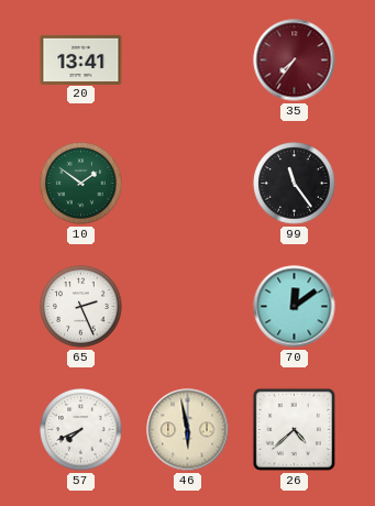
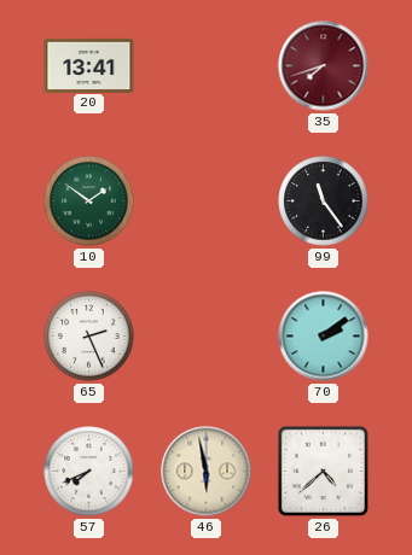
35: 7:36 -> 7:42 (324, 66)
70: 12:09 -> 2:09 (324, 337)
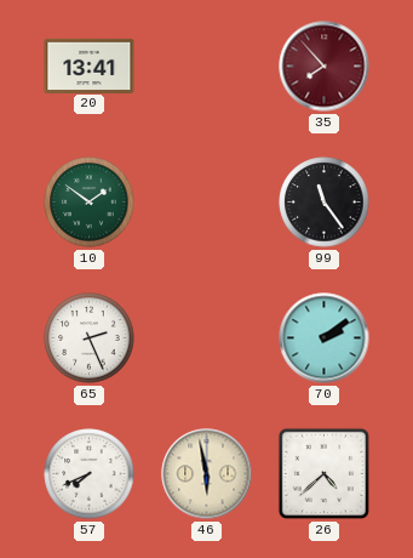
35: 7:42 -> 7:53 (325, 67)
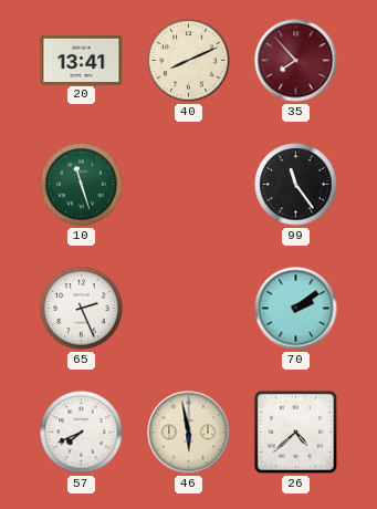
40: none -> 8:11 (189, 61)
10: 1:51 -> 11:27 (82, 185)
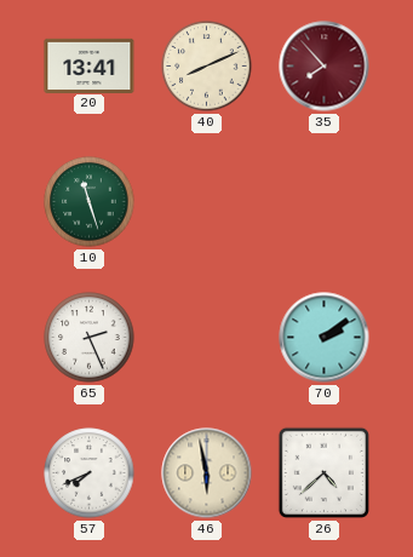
99: 11:24 -> none (296, 185)
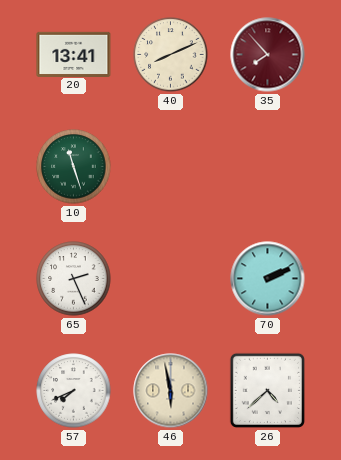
70: 2:09 -> 2:11 (268, 279)
